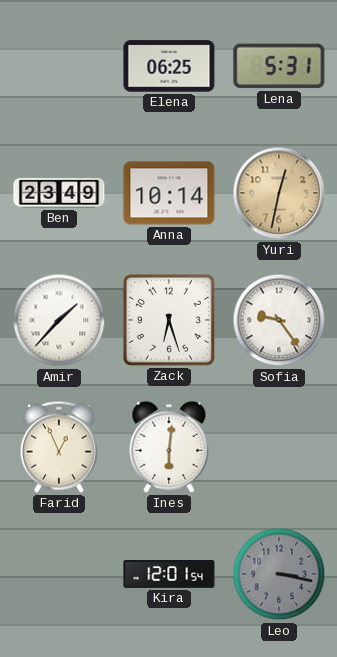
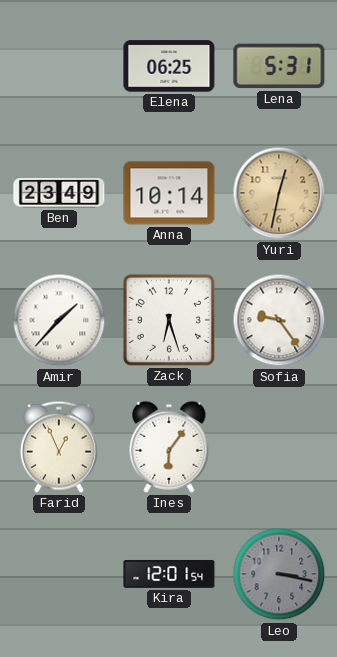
Ines: 6:01 -> 6:06 (169, 447)
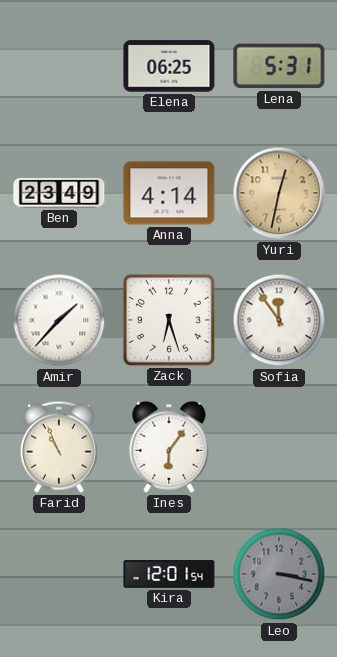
Anna: 10:14 -> 4:14 (169, 193)
Sofia: 9:24 -> 11:54 (279, 320)
Farid: 12:56 -> 10:56 (59, 447)
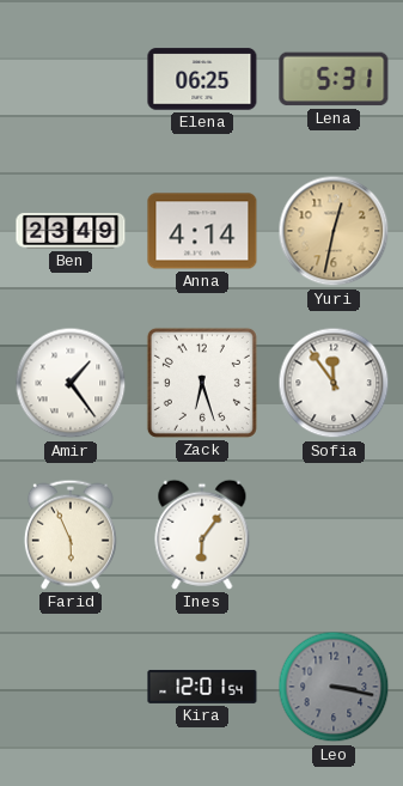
Amir: 1:37 -> 1:24 (71, 383)
Farid: 10:56 -> 5:56 (71, 535)
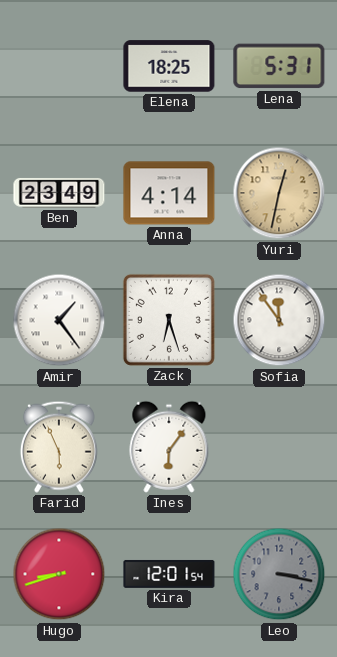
Elena: 06:25 -> 18:25 (169, 66)
Hugo: none -> 8:42 (59, 574)
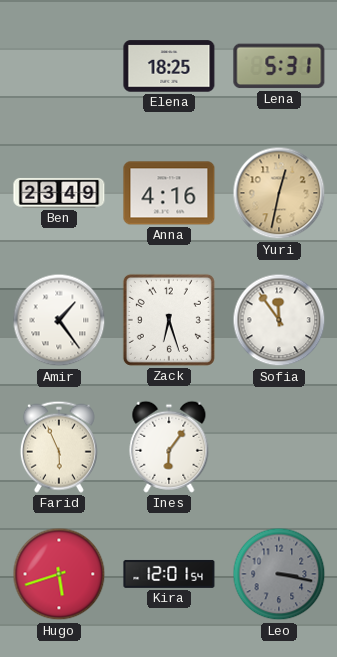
Anna: 4:14 -> 4:16 (169, 193)
Hugo: 8:42 -> 5:42 (59, 574)
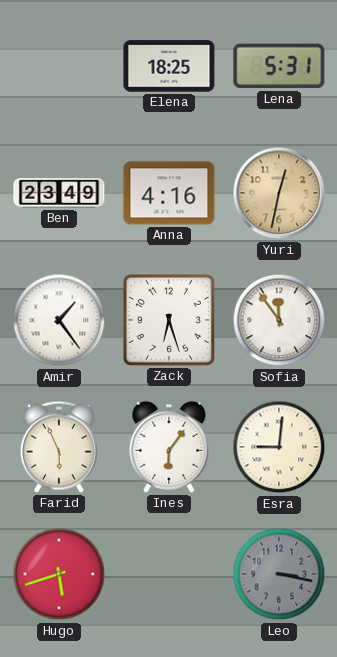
Esra: none -> 9:01 (279, 447)
Kira: 12:01 -> none (169, 574)
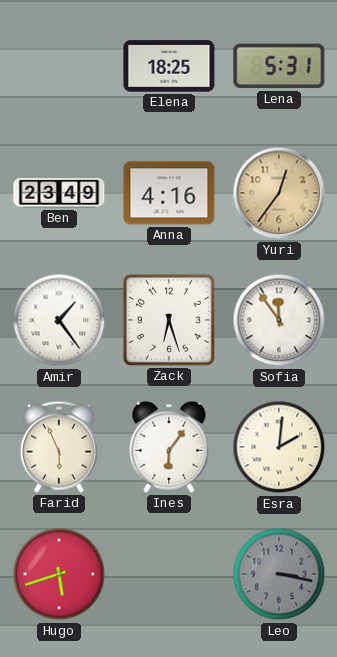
Yuri: 12:32 -> 12:36 (279, 193)
Esra: 9:01 -> 2:01 (279, 447)
